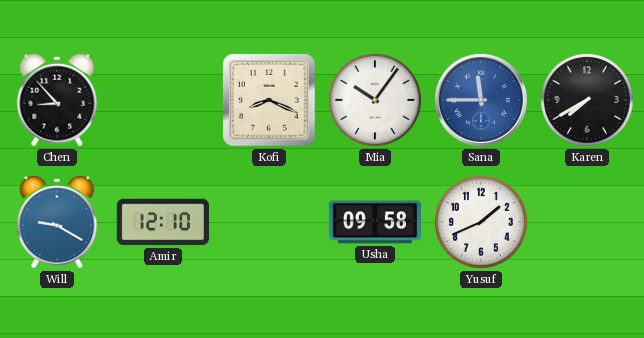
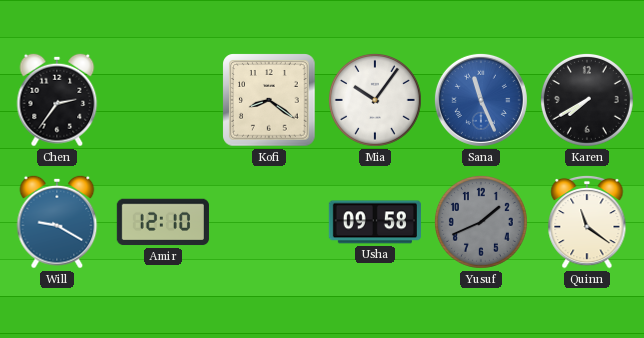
Chen: 8:53 -> 2:36 (57, 100)
Kofi: 8:19 -> 8:21 (269, 100)
Sana: 11:45 -> 11:26 (481, 100)
Yusuf dial: white -> grey (481, 222)
Quinn: none -> 11:21 (587, 222)
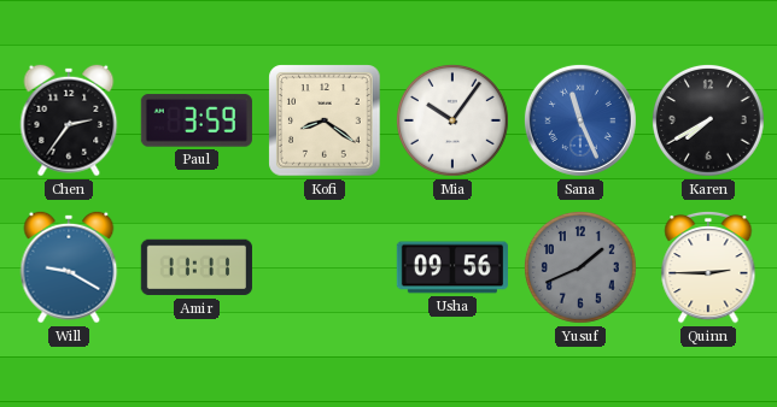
Paul: none -> 3:59 (197, 120)
Amir: 12:10 -> 11:11 (197, 267)
Usha: 09:58 -> 09:56 (452, 267)
Quinn: 11:21 -> 2:45 (708, 267)
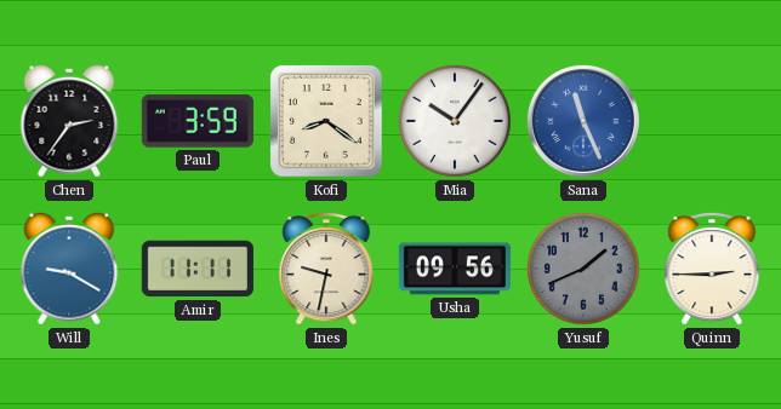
Karen: 7:40 -> none (708, 120)
Ines: none -> 9:32 (326, 269)
